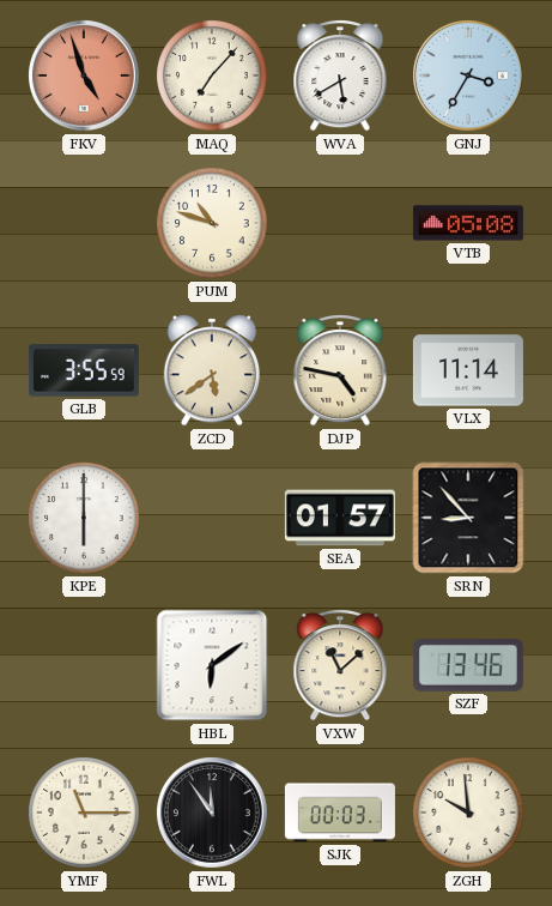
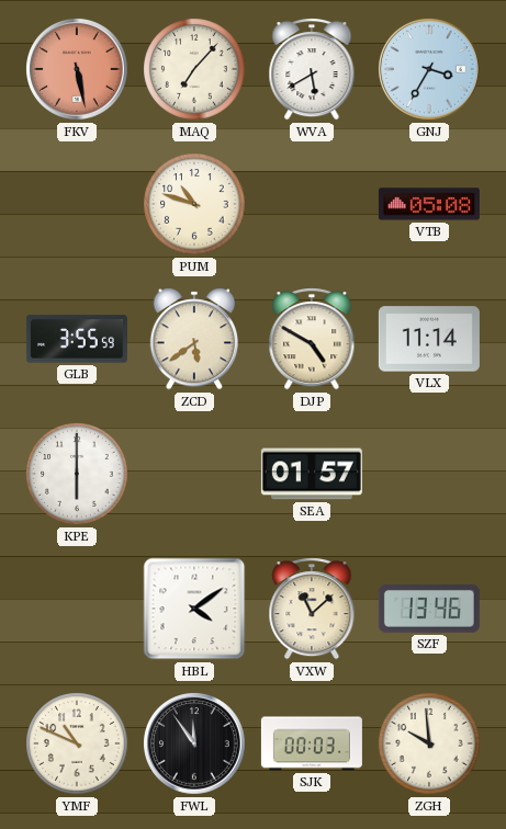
FKV: 4:57 -> 5:28 (78, 70)
DJP: 4:47 -> 4:50 (312, 339)
SRN: 8:53 -> none (468, 518)
HBL: 6:09 -> 4:09 (194, 609)
YMF: 11:15 -> 10:49 (77, 743)
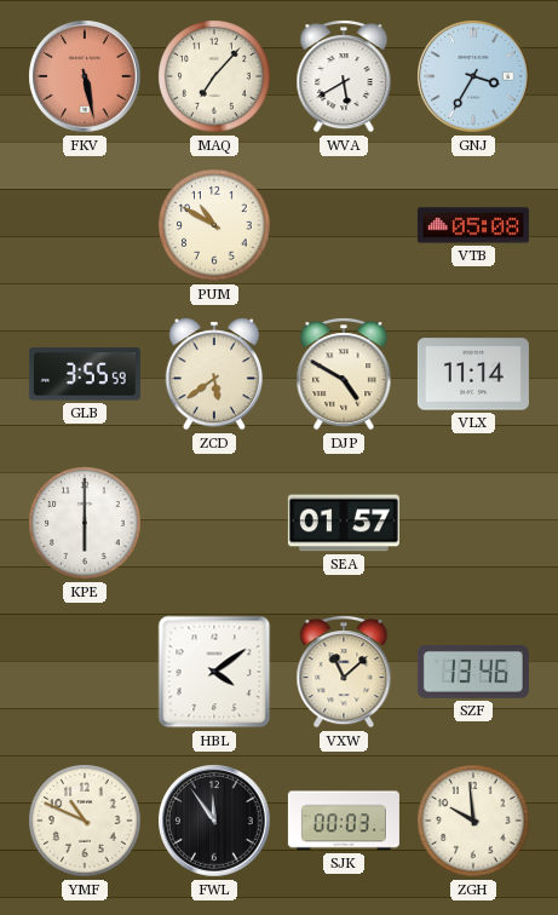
PUM: 10:48 -> 10:50 (214, 225)
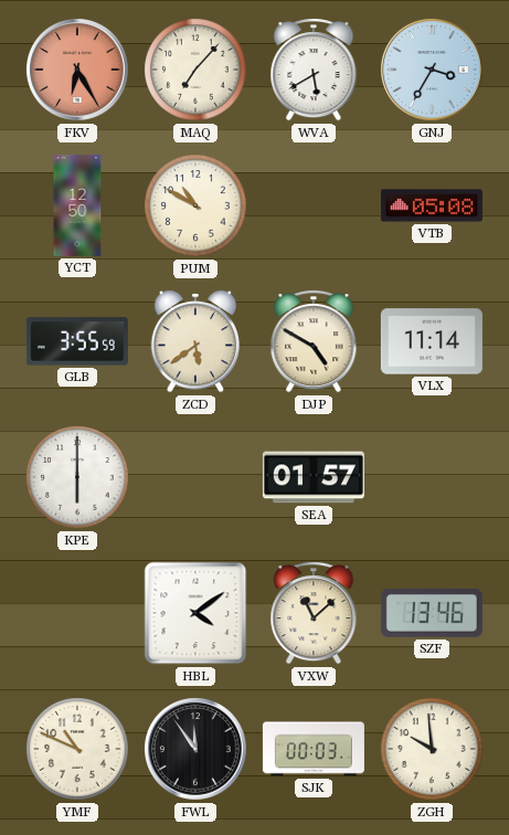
FKV: 5:28 -> 6:25 (78, 71)
YCT: none -> 12:50 (77, 205)
